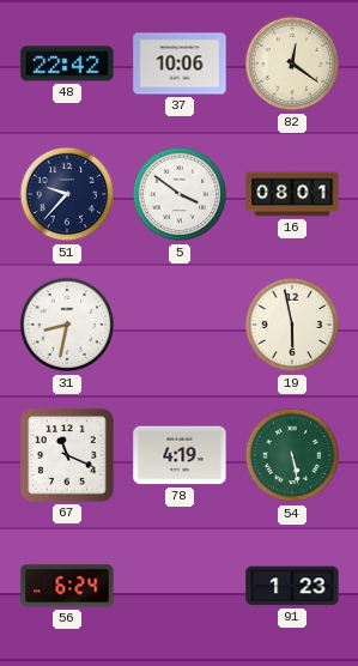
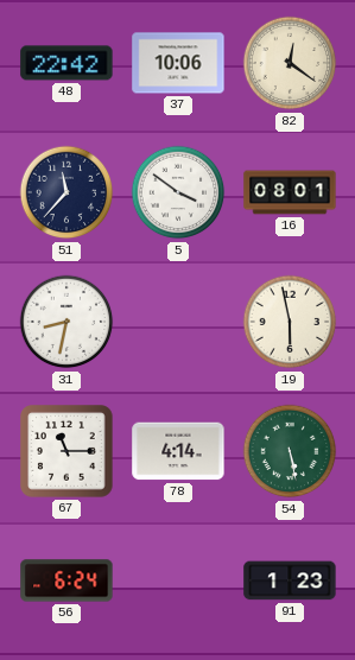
51: 9:37 -> 11:37 (66, 192)
67: 11:19 -> 11:15 (66, 451)
78: 4:19 -> 4:14 (178, 451)
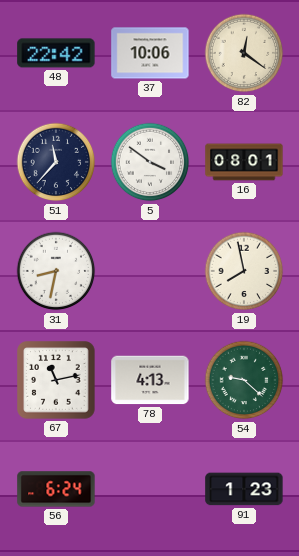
19: 5:58 -> 7:58 (244, 271)
67: 11:15 -> 11:13 (56, 380)
78: 4:14 -> 4:13 (150, 380)
54: 5:28 -> 9:22 (244, 380)
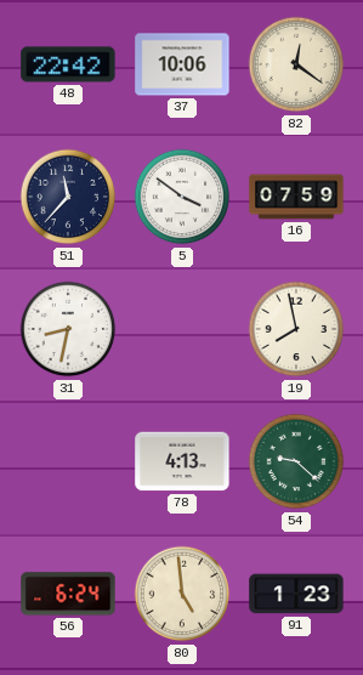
16: 08:01 -> 07:59 (296, 197)
67: 11:13 -> none (56, 380)
80: none -> 4:59 (182, 594)
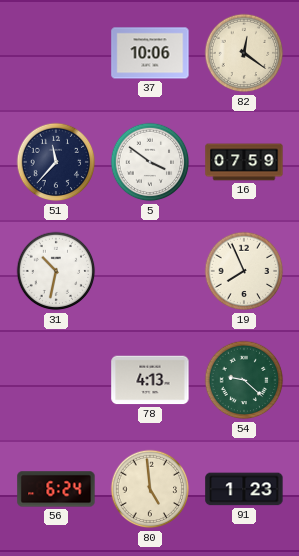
48: 22:42 -> none (68, 64)
31: 8:32 -> 10:32 (56, 271)
19: 7:58 -> 7:56 (244, 271)
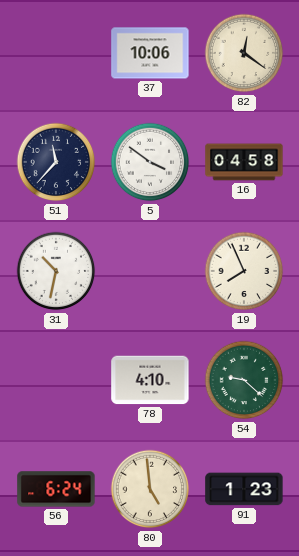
16: 07:59 -> 04:58 (244, 162)
78: 4:13 -> 4:10 (150, 380)
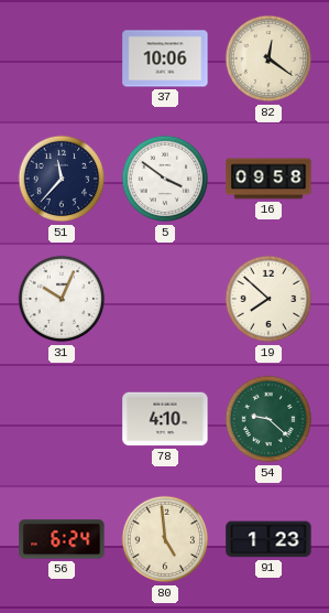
16: 04:58 -> 09:58 (268, 179)
31: 10:32 -> 10:04 (62, 299)
19: 7:56 -> 7:52 (268, 299)
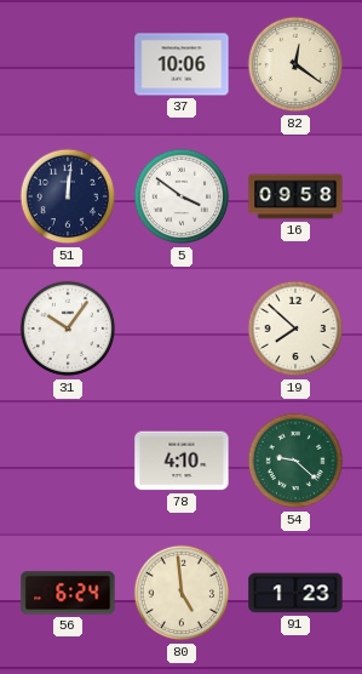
51: 11:37 -> 12:01 (68, 196)
31: 10:04 -> 10:06 (68, 329)
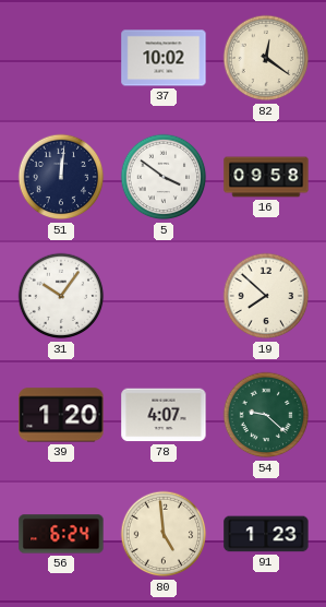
37: 10:06 -> 10:02 (164, 58)
39: none -> 1:20 (61, 415)
78: 4:10 -> 4:07 (164, 415)
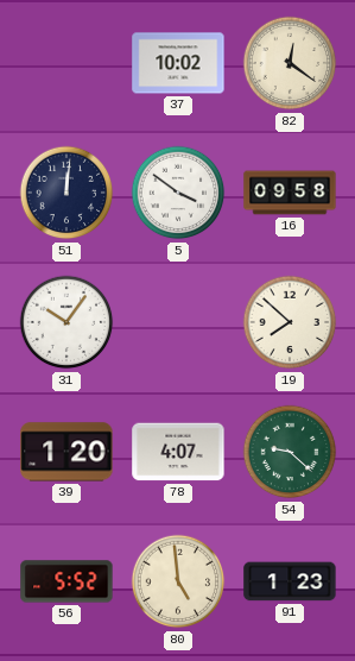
56: 6:24 -> 5:52 (66, 581)
